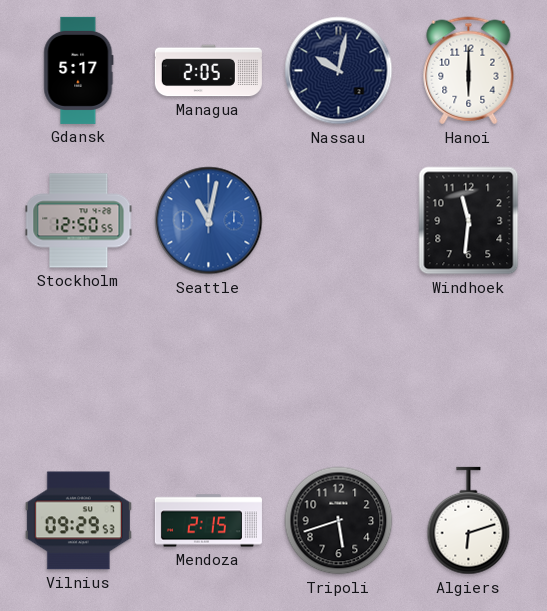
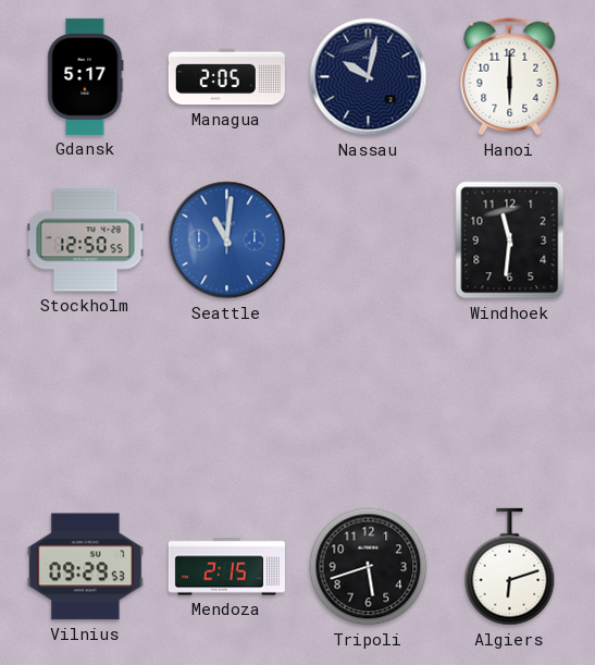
Seattle: 11:02 -> 11:01 (227, 241)
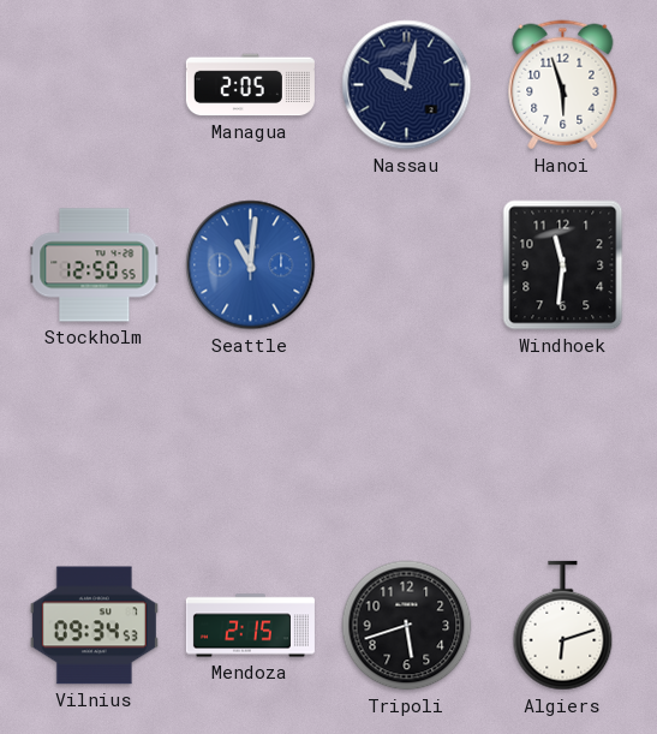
Gdansk: 5:17 -> none (86, 76)
Hanoi: 6:00 -> 5:57 (563, 85)
Vilnius: 09:29 -> 09:34 (94, 626)
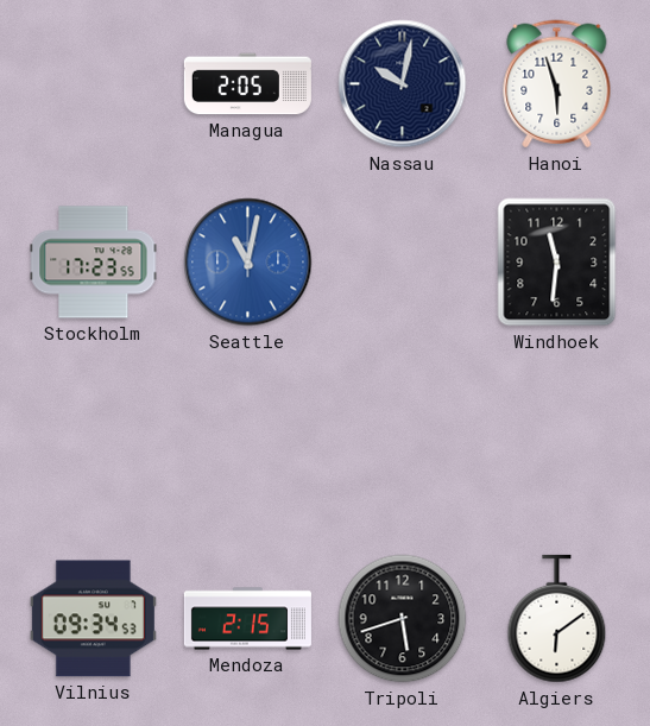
Stockholm: 12:50 -> 17:23 (94, 263)
Seattle: 11:01 -> 11:02 (248, 263)
Algiers: 6:12 -> 6:09 (557, 619)
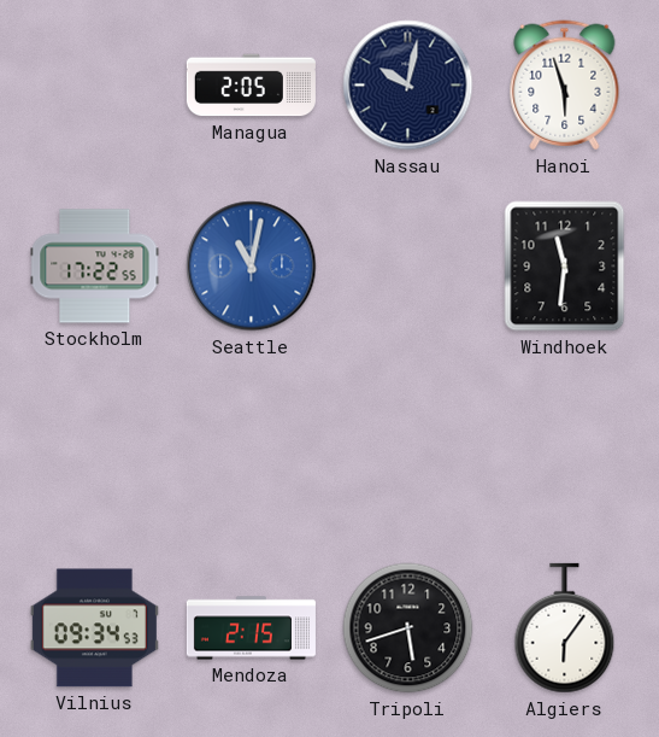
Stockholm: 17:23 -> 17:22 (95, 267)
Algiers: 6:09 -> 6:06 (565, 628)
